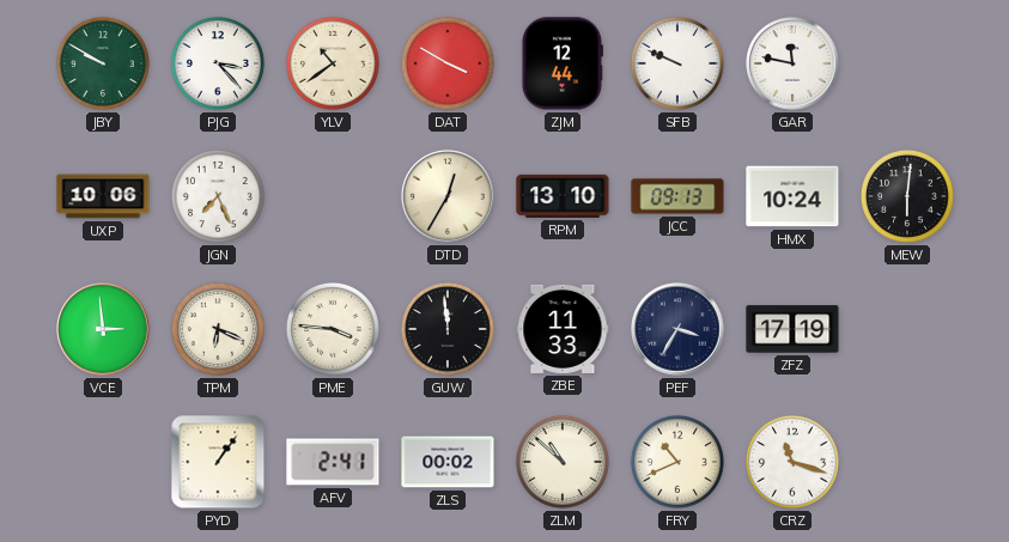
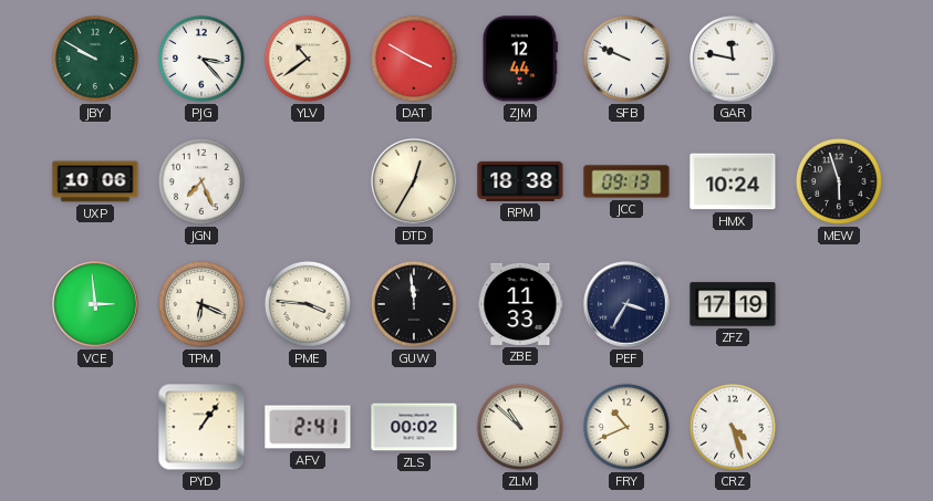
RPM: 13:10 -> 18:38 (520, 181)
MEW: 6:01 -> 5:57 (839, 181)
CRZ: 11:18 -> 4:27 (733, 427)
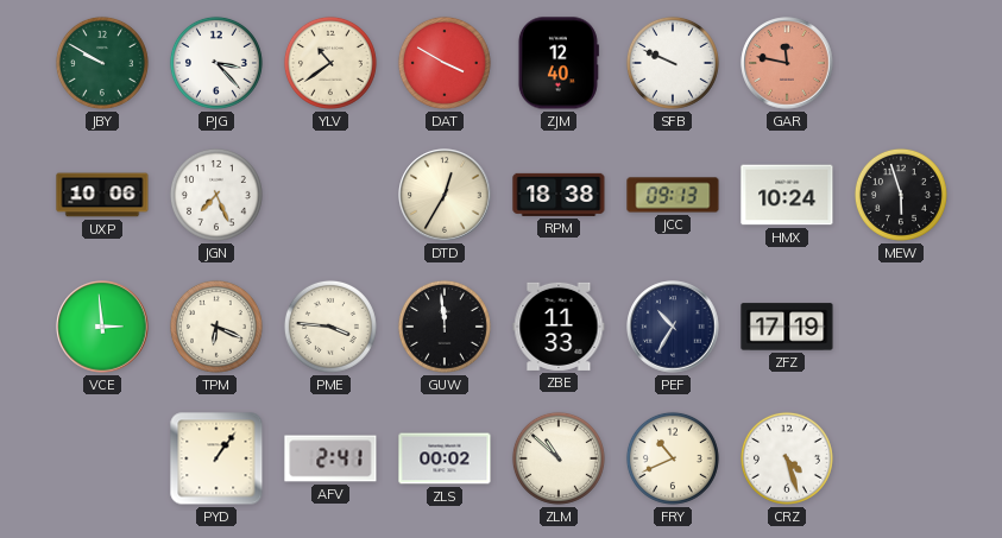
ZJM: 12:44 -> 12:40 (557, 63)
GAR dial: white -> salmon (787, 63)
PEF: 3:35 -> 10:35 (673, 327)
